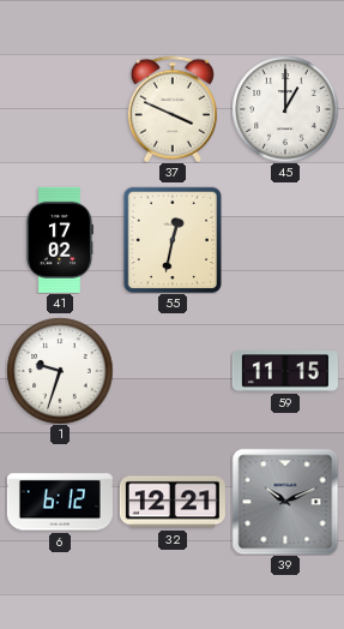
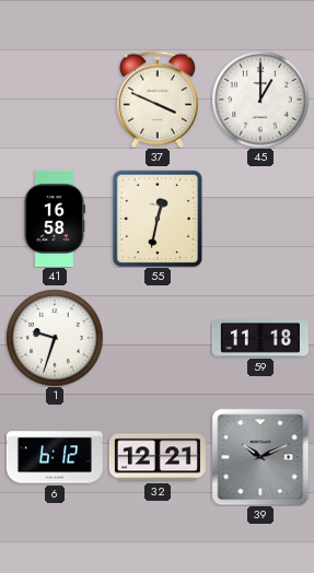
41: 17:02 -> 16:58 (54, 219)
59: 11:15 -> 11:18 (260, 339)
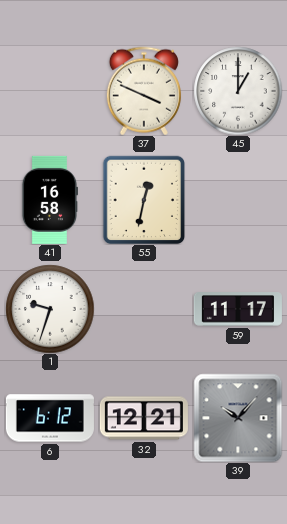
59: 11:18 -> 11:17 (238, 310)
39: 10:11 -> 10:07 (238, 418)
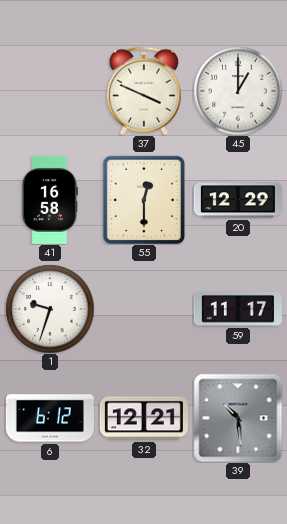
55: 12:32 -> 12:30 (144, 200)
20: none -> 12:29 (238, 200)
39: 10:07 -> 10:29 (238, 418)
